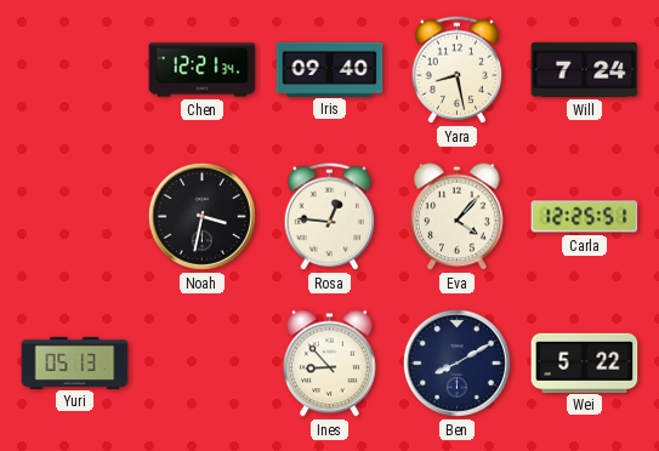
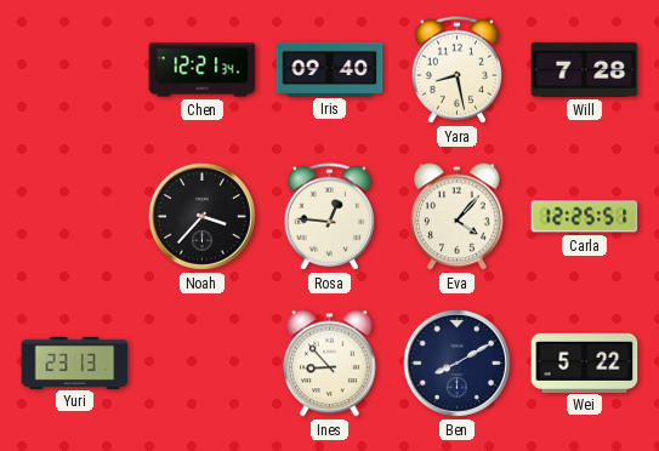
Will: 7:24 -> 7:28 (585, 69)
Noah: 3:32 -> 3:37 (201, 216)
Yuri: 05:13 -> 23:13 (75, 362)
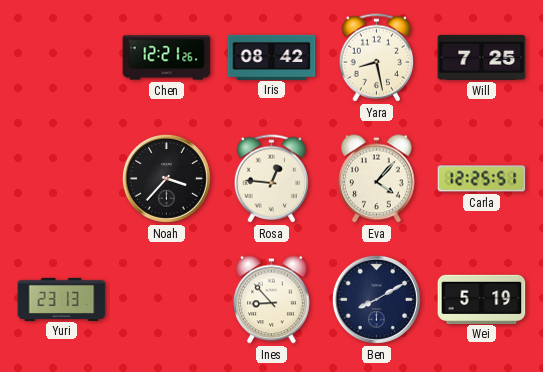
Chen: 12:21:34 -> 12:21:26 (167, 58)
Iris: 09:40 -> 08:42 (272, 57)
Will: 7:28 -> 7:25 (482, 57)
Wei: 5:22 -> 5:19 (482, 299)
